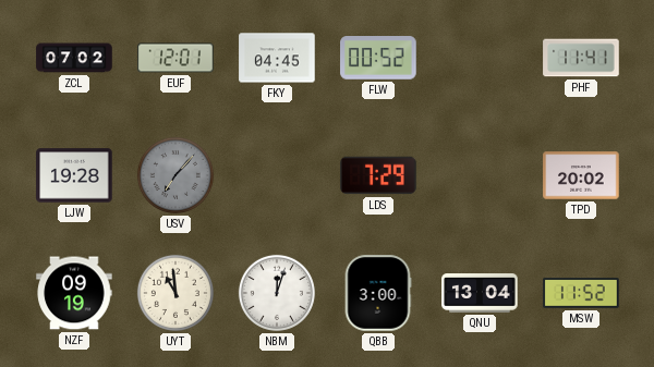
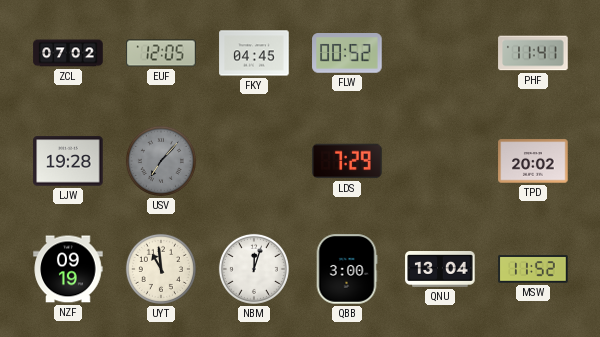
EUF: 12:01 -> 12:05 (161, 53)
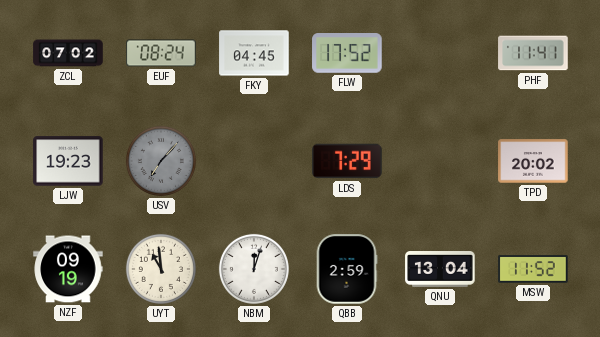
EUF: 12:05 -> 08:24 (161, 53)
FLW: 00:52 -> 17:52 (347, 54)
LJW: 19:28 -> 19:23 (68, 161)
QBB: 3:00 -> 2:59 (347, 269)
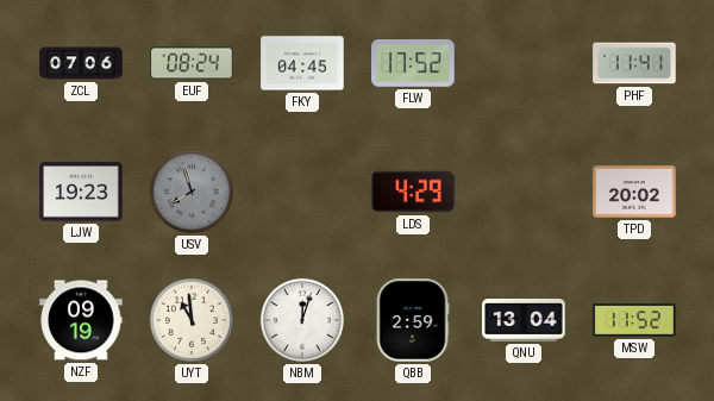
ZCL: 07:02 -> 07:06 (81, 63)
USV: 7:07 -> 7:57 (192, 192)
LDS: 7:29 -> 4:29 (413, 192)
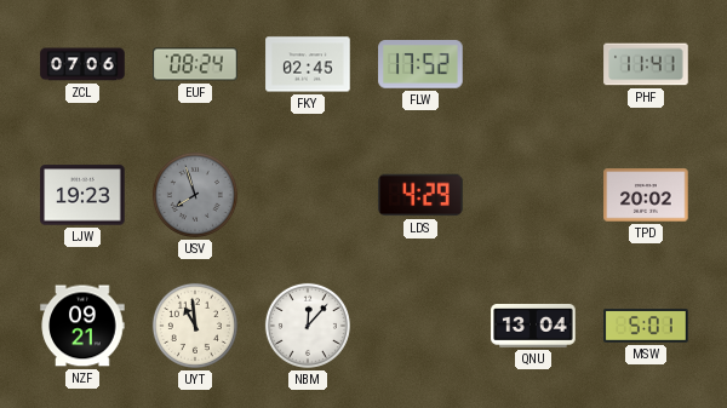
FKY: 04:45 -> 02:45 (308, 64)
NZF: 09:19 -> 09:21 (82, 326)
NBM: 12:03 -> 12:07 (308, 326)
QBB: 2:59 -> none (413, 320)
MSW: 11:52 -> 5:01 (646, 326)
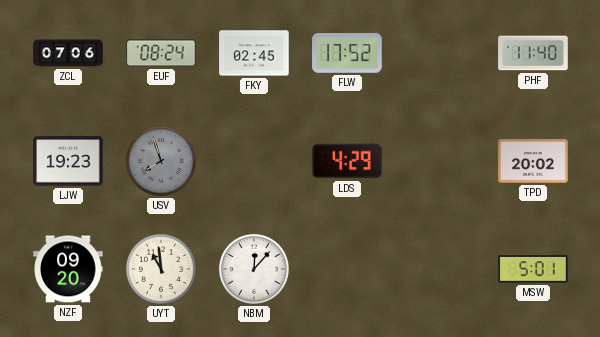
PHF: 11:41 -> 11:40 (533, 53)
NZF: 09:21 -> 09:20 (68, 269)
QNU: 13:04 -> none (533, 327)
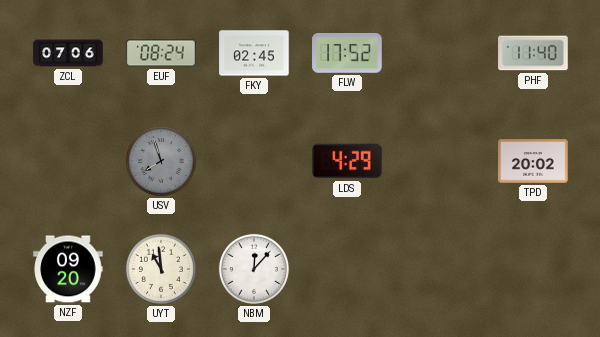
LJW: 19:23 -> none (68, 161)
MSW: 5:01 -> none (533, 269)
